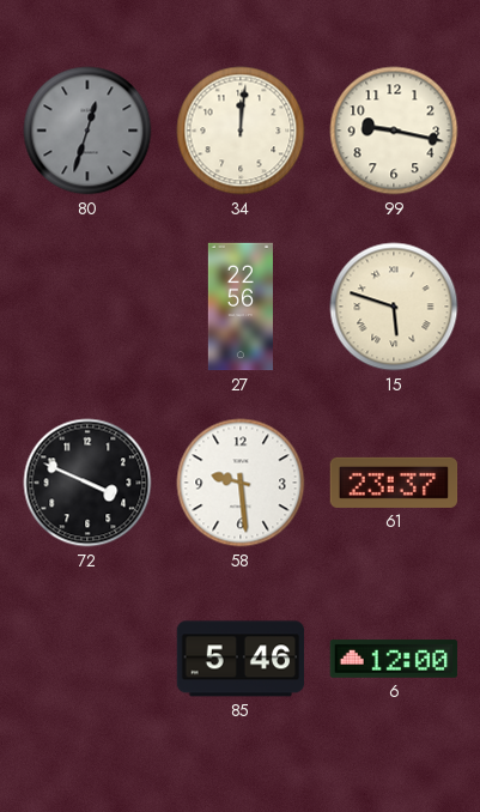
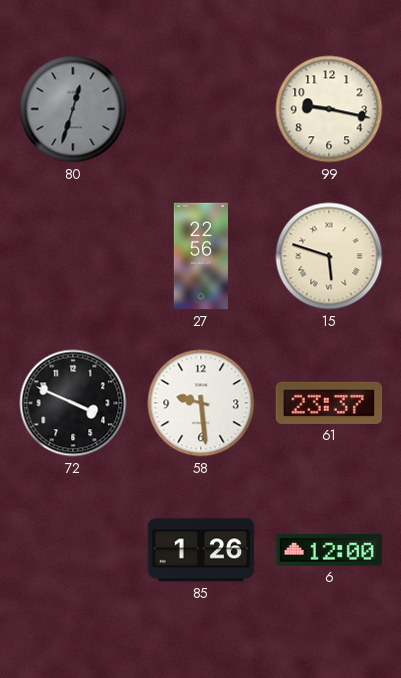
34: 12:01 -> none (241, 131)
85: 5:46 -> 1:26 (201, 550)
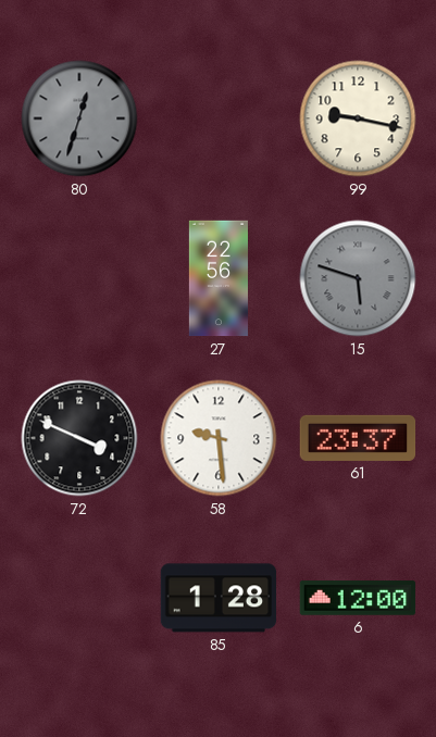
15 dial: cream -> grey (358, 278)
85: 1:26 -> 1:28 (219, 598)
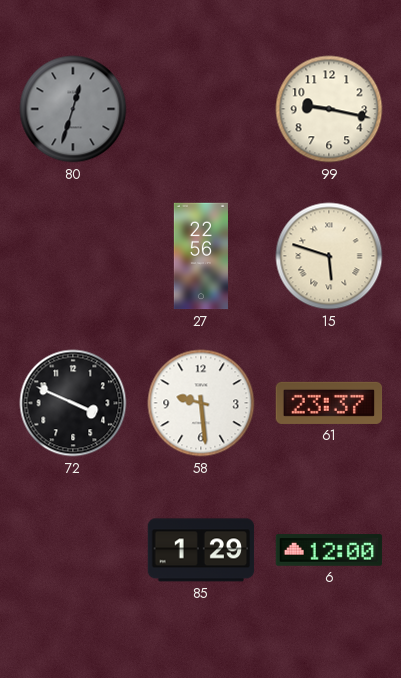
15 dial: grey -> cream (329, 256)
85: 1:28 -> 1:29 (201, 550)
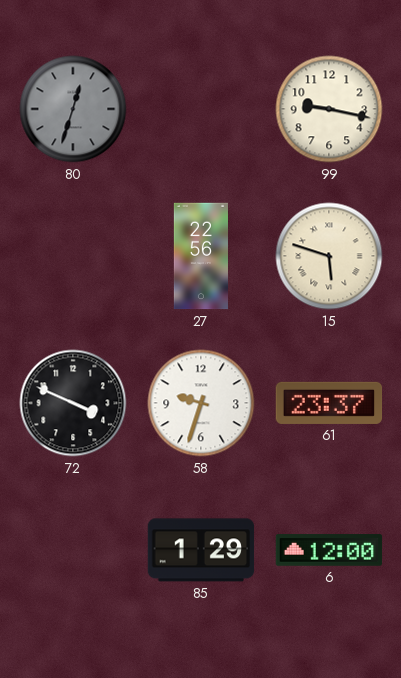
58: 9:29 -> 9:33 (201, 403)
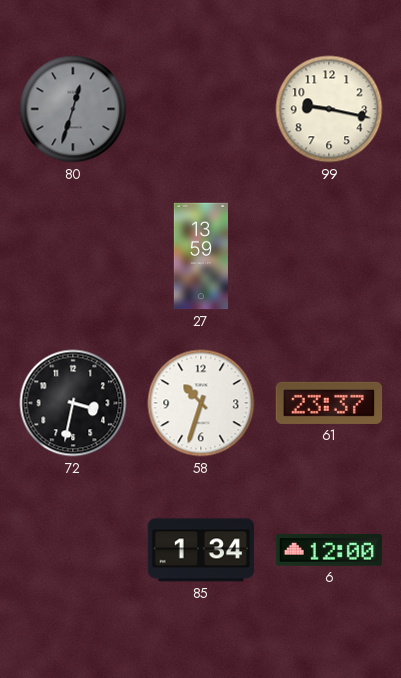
27: 22:56 -> 13:59 (201, 256)
15: 5:48 -> none (329, 256)
72: 3:49 -> 3:32 (73, 403)
58: 9:33 -> 10:33 (201, 403)
85: 1:29 -> 1:34 (201, 550)
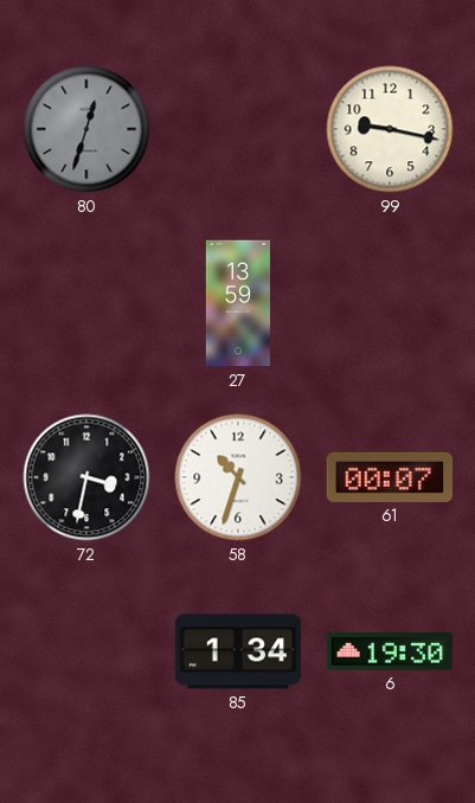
61: 23:37 -> 00:07 (390, 477)
6: 12:00 -> 19:30 (390, 651)
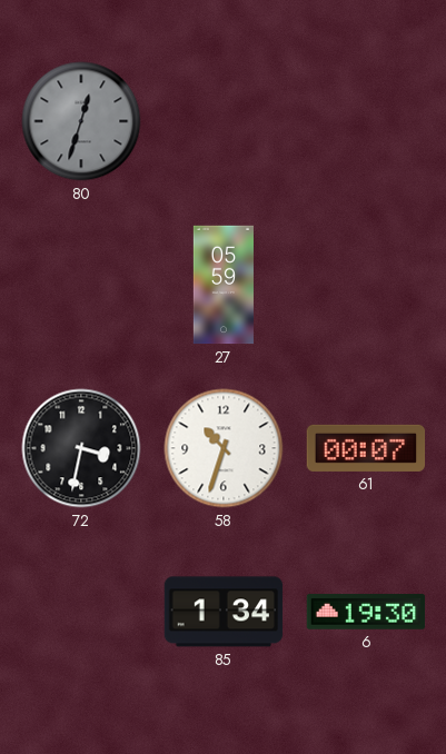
99: 9:17 -> none (390, 129)
27: 13:59 -> 05:59 (224, 285)
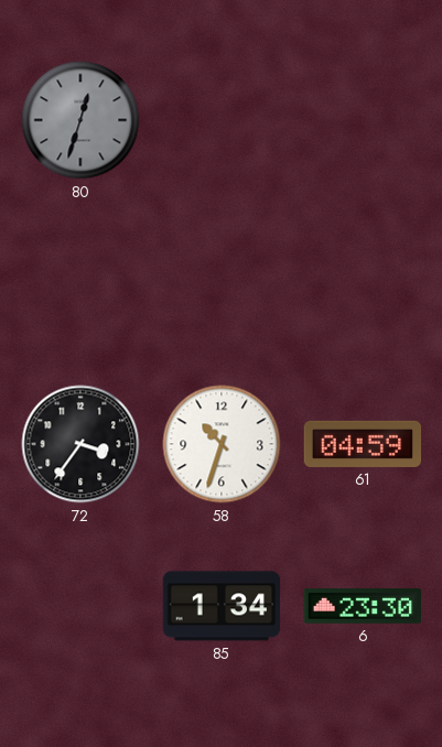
27: 05:59 -> none (224, 285)
72: 3:32 -> 3:36 (80, 444)
61: 00:07 -> 04:59 (363, 444)
6: 19:30 -> 23:30 (363, 606)
